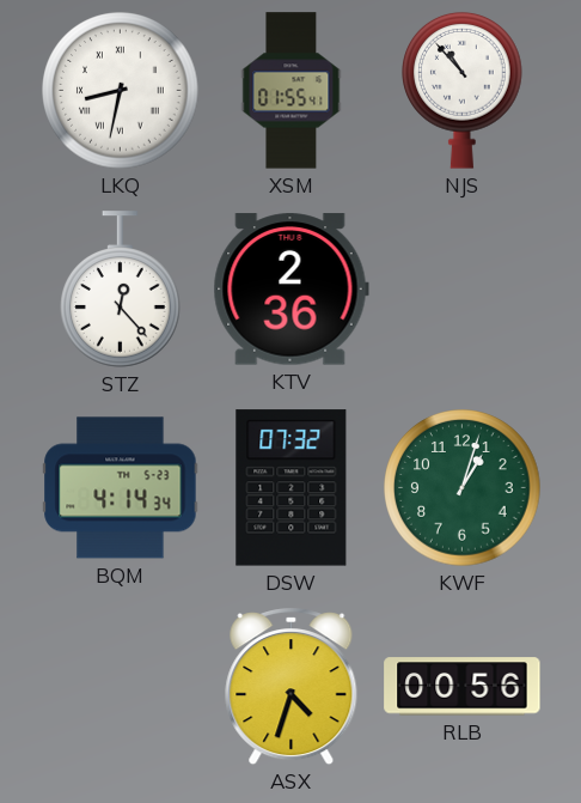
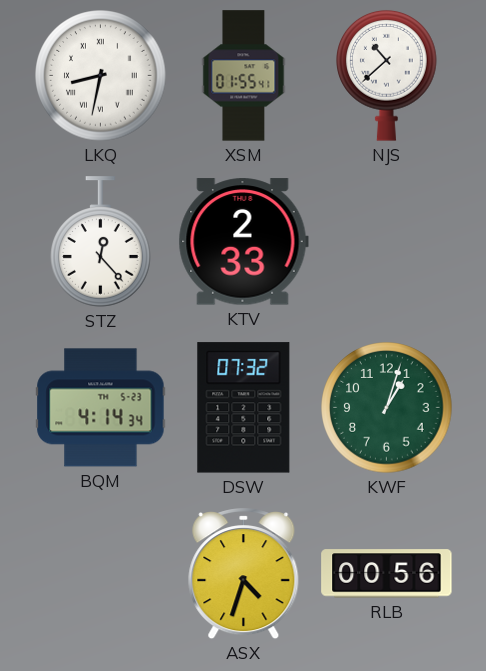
NJS: 10:53 -> 10:38 (387, 76)
KTV: 2:36 -> 2:33 (243, 242)
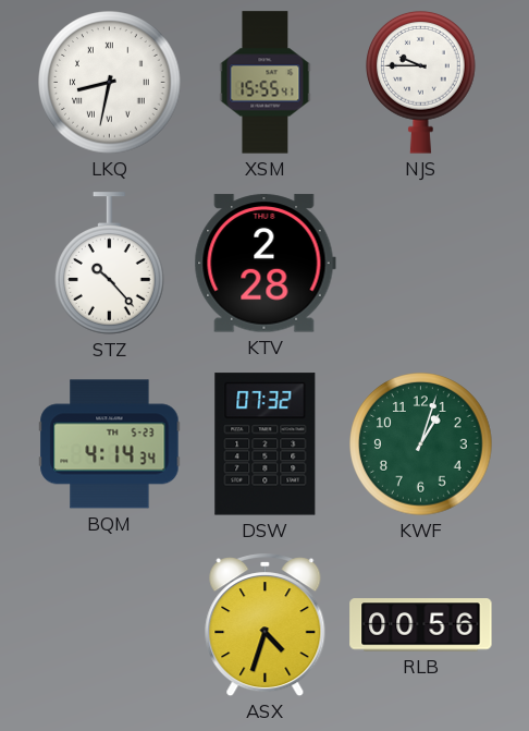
XSM: 01:55 -> 15:55 (266, 83)
NJS: 10:38 -> 9:45 (421, 83)
STZ: 12:23 -> 10:23 (110, 264)
KTV: 2:33 -> 2:28 (264, 264)
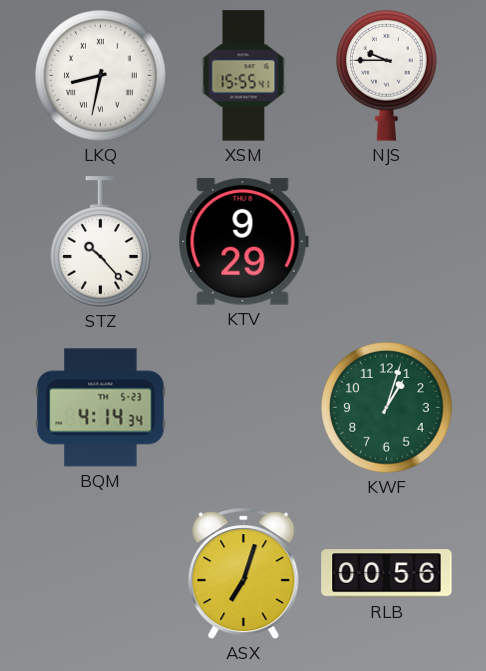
KTV: 2:28 -> 9:29 (243, 242)
DSW: 07:32 -> none (266, 444)
ASX: 4:33 -> 7:03 (244, 574)
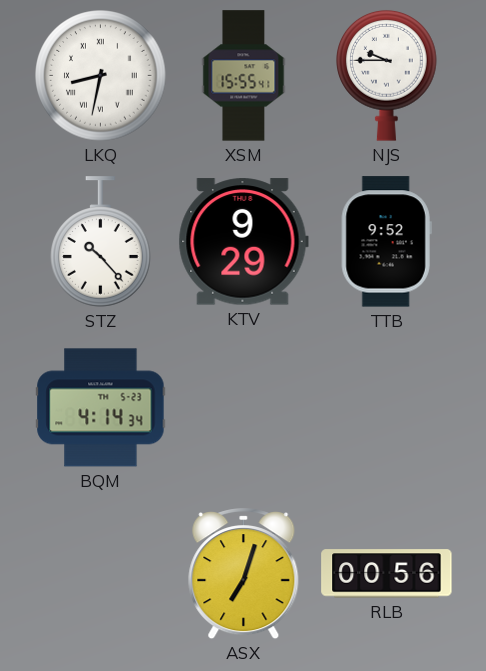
TTB: none -> 9:52 (386, 242)
KWF: 1:03 -> none (387, 408)
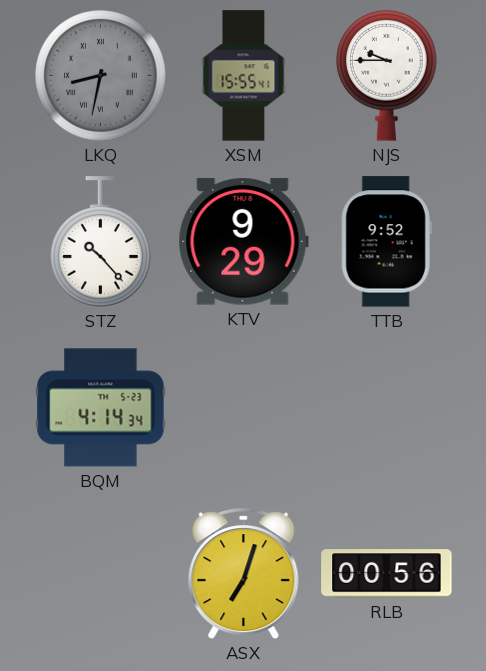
LKQ dial: white -> grey (101, 76)
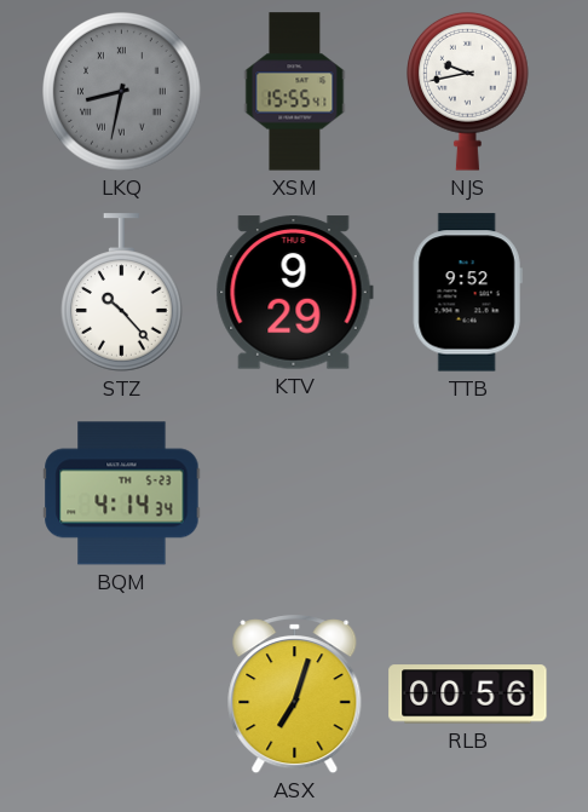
NJS: 9:45 -> 9:43 (468, 92)
